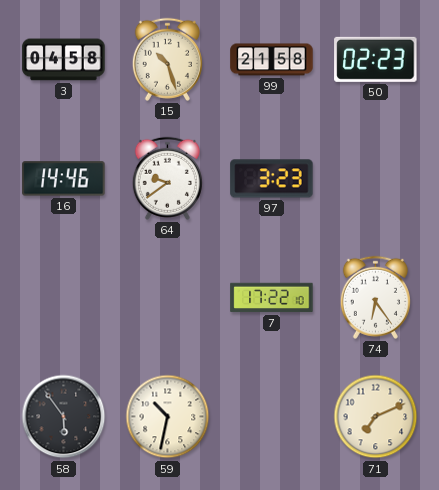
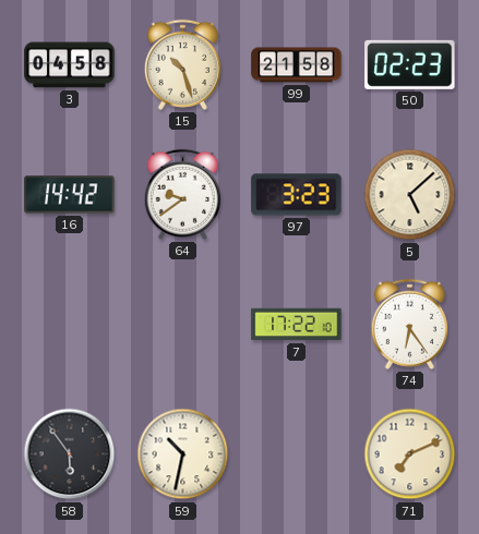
16: 14:46 -> 14:42 (70, 195)
5: none -> 5:08 (410, 195)
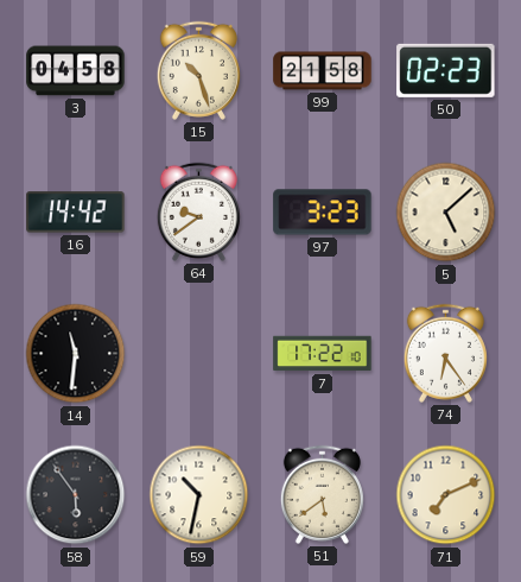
14: none -> 11:31 (76, 354)
51: none -> 5:39 (322, 494)
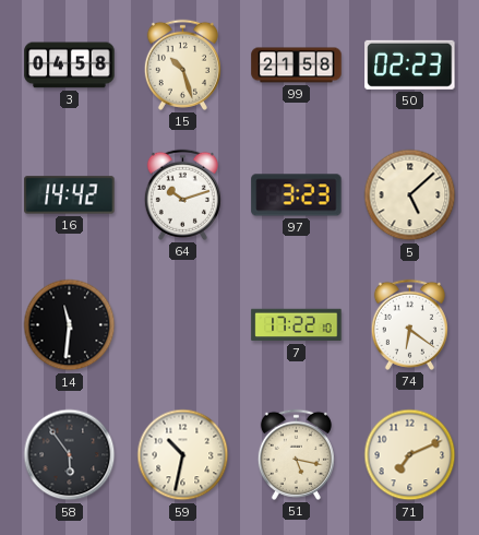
64: 9:39 -> 10:12 (182, 194)
74: 6:24 -> 6:21 (409, 324)
51: 5:39 -> 5:17 (296, 454)
